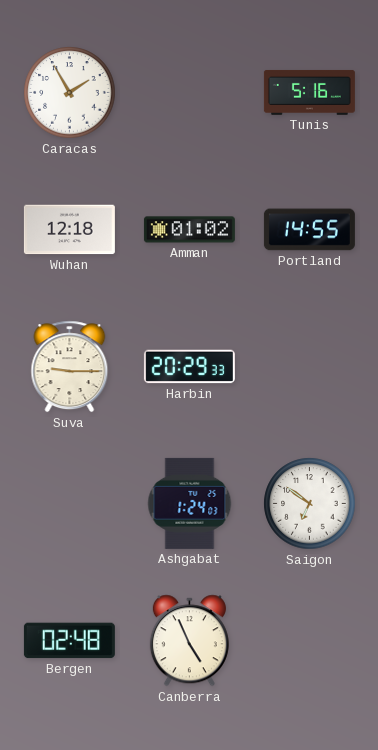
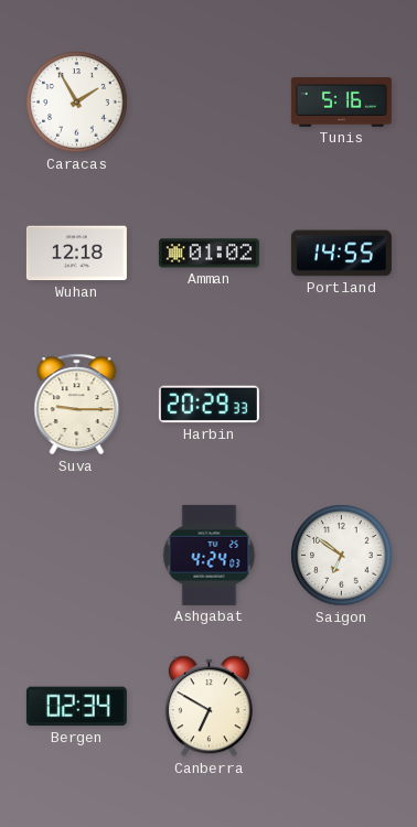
Ashgabat: 1:24 -> 4:24 (210, 555)
Bergen: 02:48 -> 02:34 (76, 707)
Canberra: 4:56 -> 6:50 (209, 707)
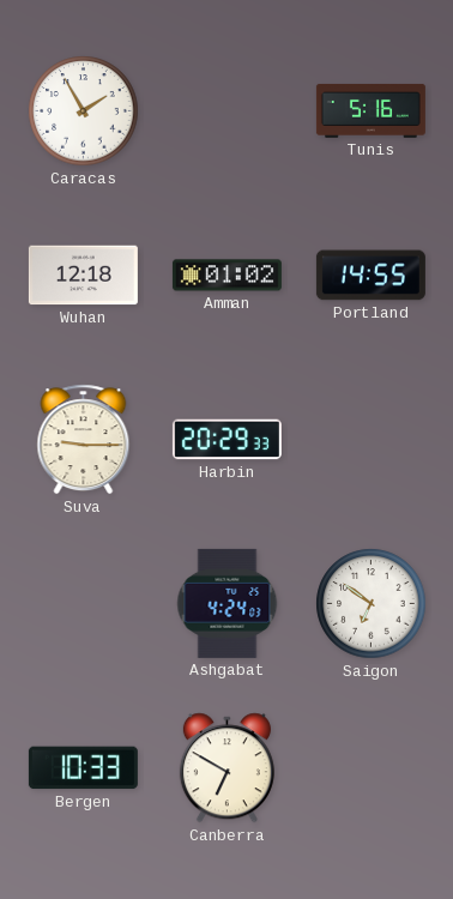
Bergen: 02:34 -> 10:33 (83, 768)
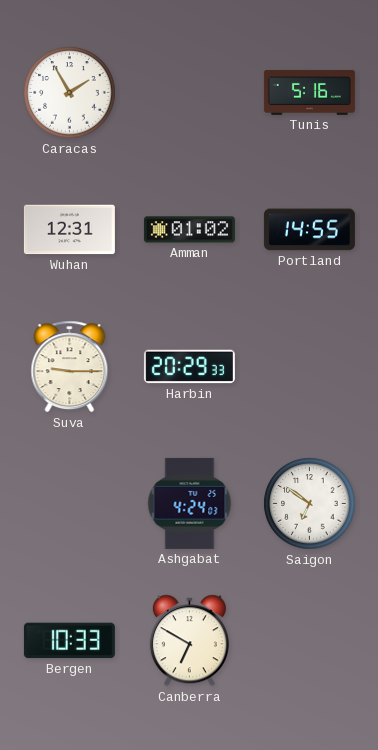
Wuhan: 12:18 -> 12:31 (69, 230)
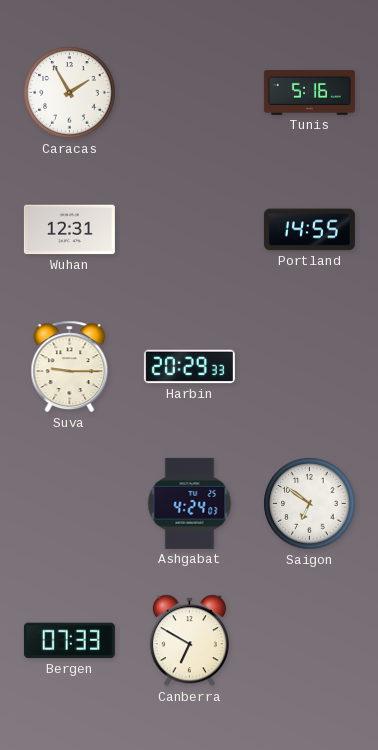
Amman: 01:02 -> none (189, 230)
Bergen: 10:33 -> 07:33 (69, 641)
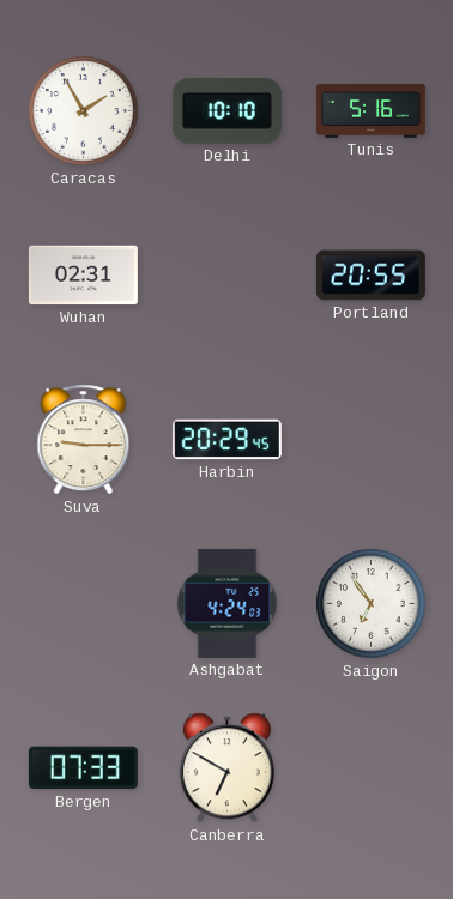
Delhi: none -> 10:10 (226, 111)
Wuhan: 12:31 -> 02:31 (83, 276)
Portland: 14:55 -> 20:55 (370, 276)
Harbin: 20:29:33 -> 20:29:45 (226, 440)
Saigon: 6:51 -> 6:54 (372, 604)
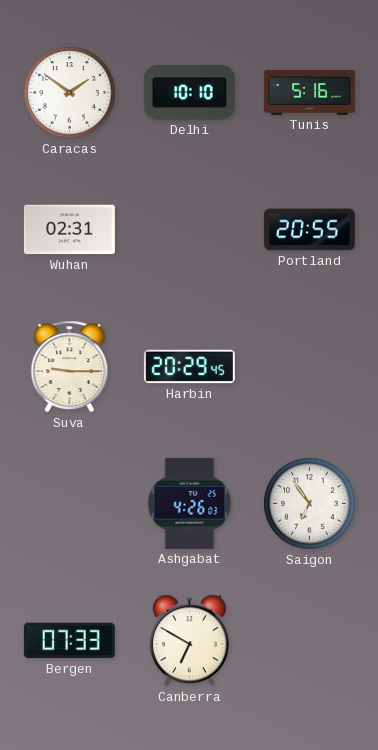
Caracas: 1:55 -> 1:51 (70, 93)
Ashgabat: 4:24 -> 4:26 (190, 503)
